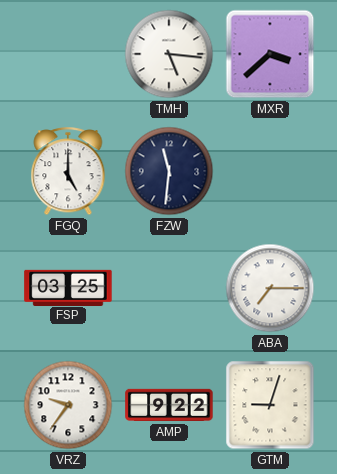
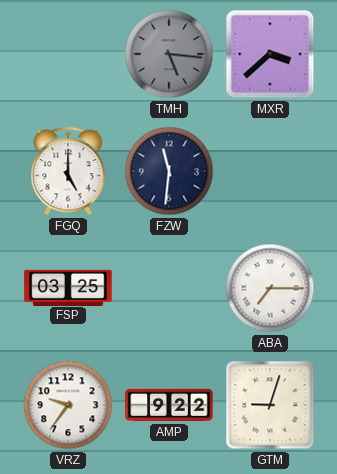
TMH dial: white -> grey (169, 54)
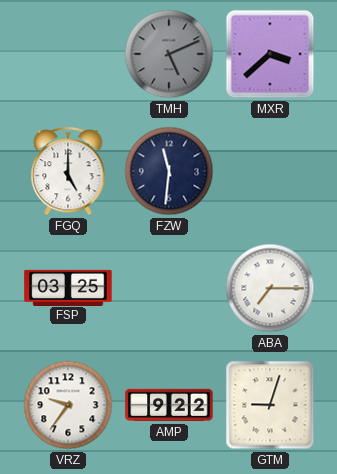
TMH: 5:16 -> 5:11 (169, 54)
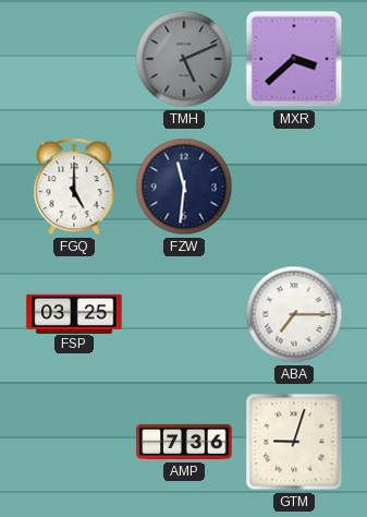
VRZ: 9:36 -> none (68, 405)
AMP: 9:22 -> 7:36 (184, 442)
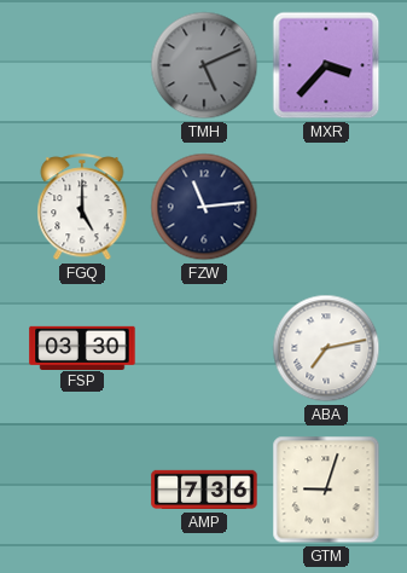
MXR: 3:38 -> 3:37 (326, 65)
FZW: 11:31 -> 11:14 (204, 207)
FSP: 03:25 -> 03:30 (82, 347)
ABA: 7:15 -> 7:13 (326, 348)
